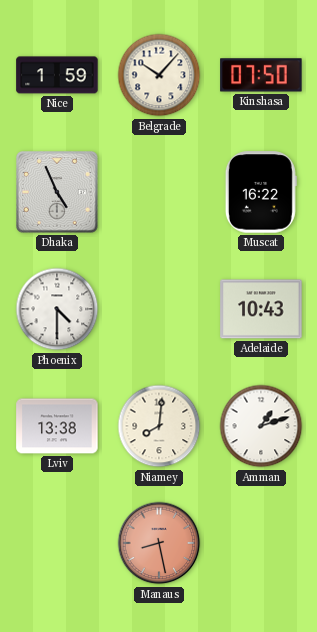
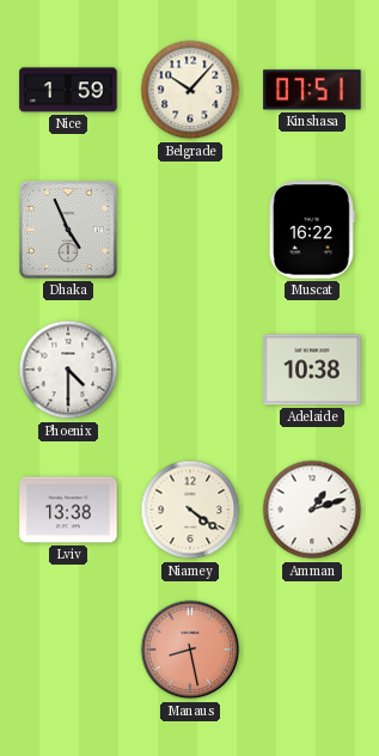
Kinshasa: 07:50 -> 07:51 (312, 90)
Adelaide: 10:43 -> 10:38 (312, 370)
Niamey: 8:01 -> 4:21 (190, 510)
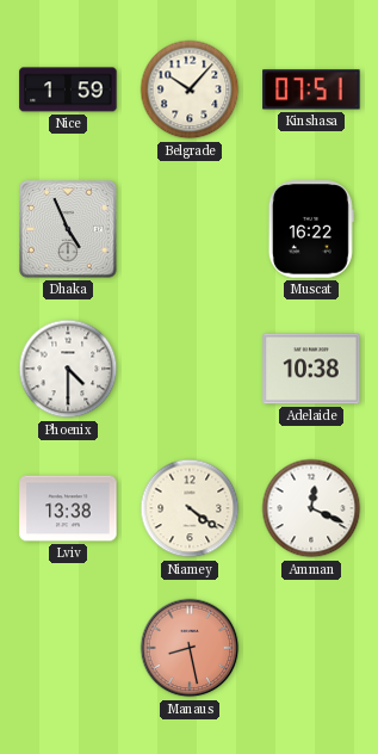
Amman: 1:12 -> 12:19 (311, 508)
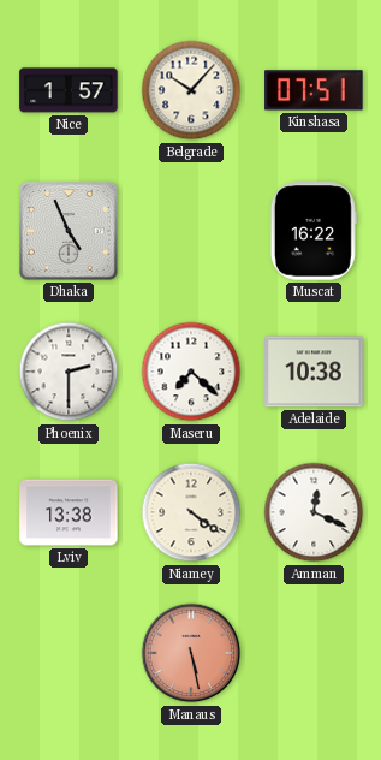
Nice: 1:59 -> 1:57 (69, 90)
Phoenix: 4:30 -> 2:30 (69, 372)
Maseru: none -> 7:22 (191, 372)
Manaus: 8:28 -> 5:28 (191, 653)
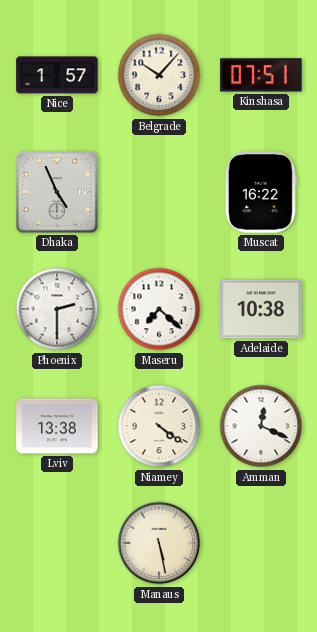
Manaus dial: salmon -> cream (159, 543)
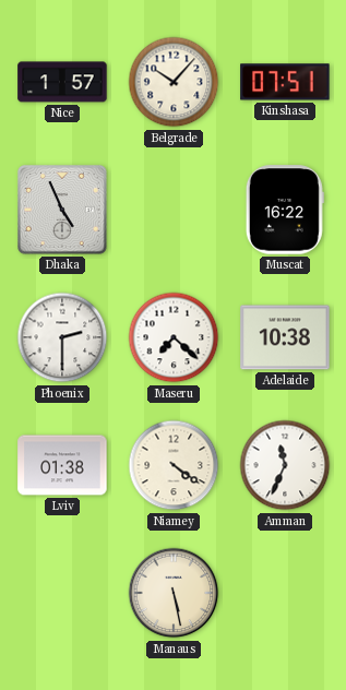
Lviv: 13:38 -> 01:38 (62, 465)
Amman: 12:19 -> 11:34 (285, 465)
